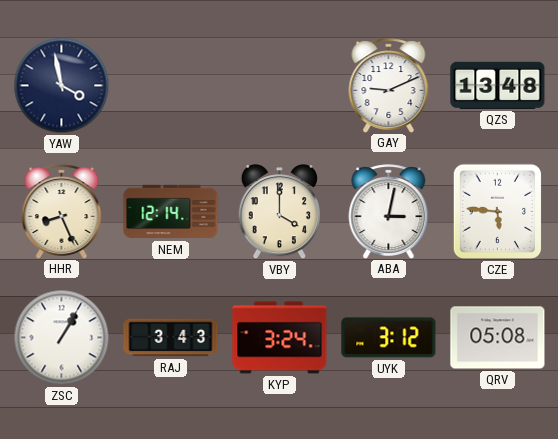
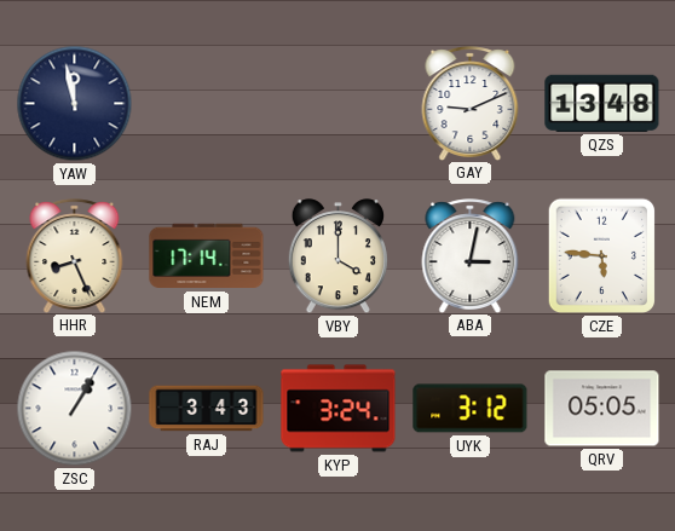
YAW: 3:58 -> 11:58 (75, 104)
NEM: 12:14 -> 17:14 (207, 256)
QRV: 05:08 -> 05:05 (602, 409)
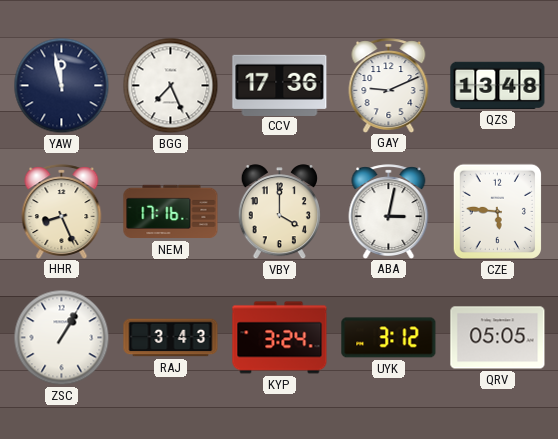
BGG: none -> 7:26 (171, 86)
CCV: none -> 17:36 (280, 85)
NEM: 17:14 -> 17:16 (171, 212)
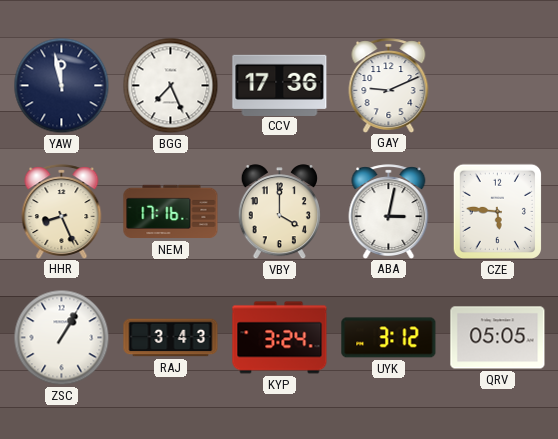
QZS: 13:48 -> none (498, 85)
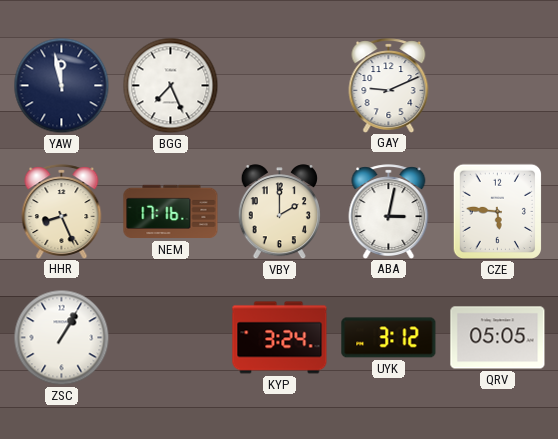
CCV: 17:36 -> none (280, 85)
VBY: 4:00 -> 2:00 (279, 212)
RAJ: 3:43 -> none (171, 338)
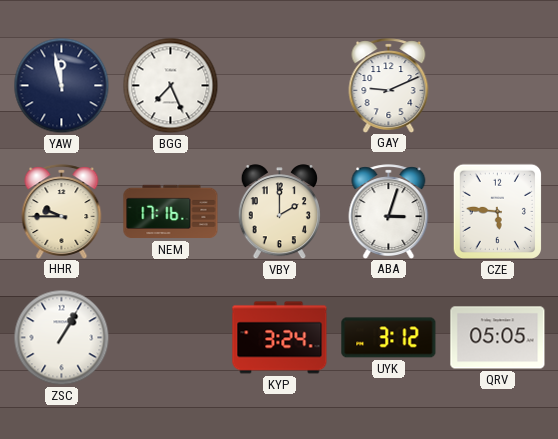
HHR: 8:26 -> 9:45 (62, 211)
ABA: 3:02 -> 3:03 (389, 211)
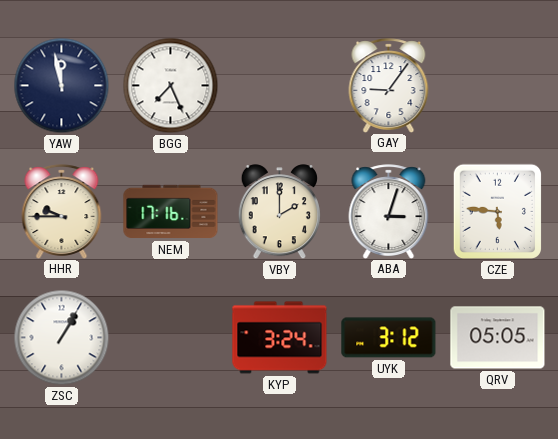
GAY: 9:11 -> 9:06 (389, 85)
